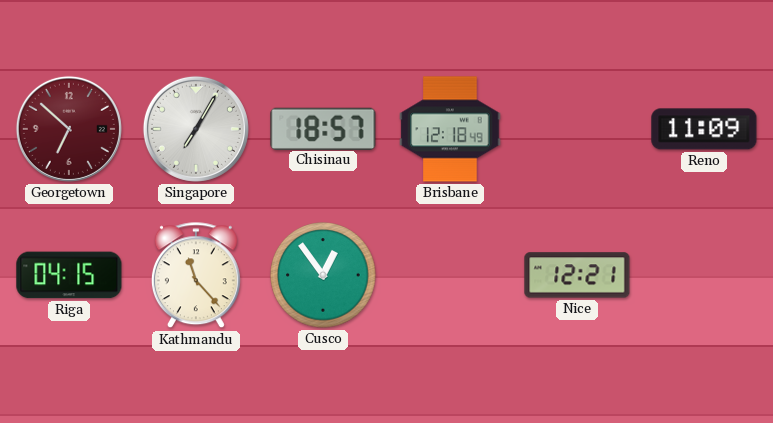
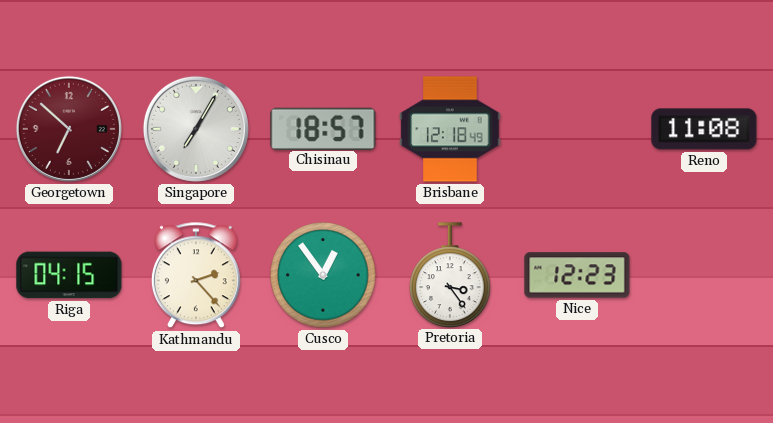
Reno: 11:09 -> 11:08 (704, 129)
Kathmandu: 11:23 -> 2:23 (196, 276)
Pretoria: none -> 3:24 (450, 275)
Nice: 12:21 -> 12:23 (577, 275)
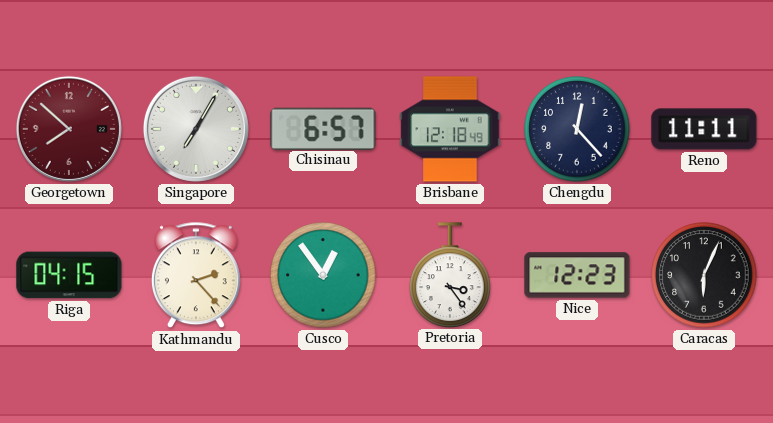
Georgetown: 6:52 -> 7:52 (69, 129)
Chisinau: 18:57 -> 6:57 (323, 128)
Chengdu: none -> 12:23 (577, 129)
Reno: 11:08 -> 11:11 (704, 129)
Caracas: none -> 6:04 (704, 275)
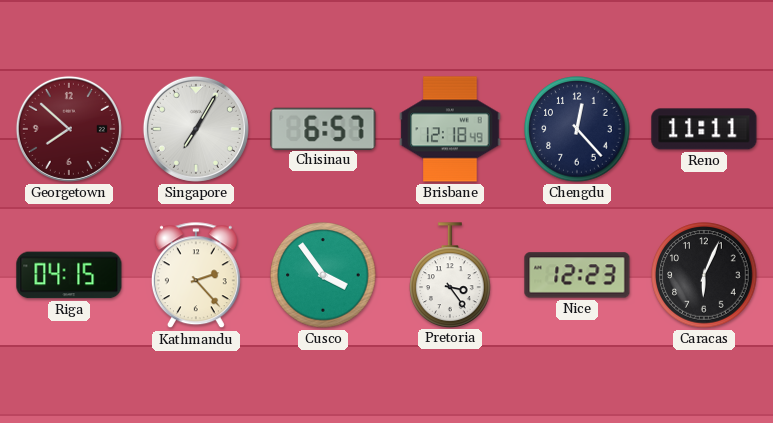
Cusco: 12:54 -> 3:54 (323, 275)
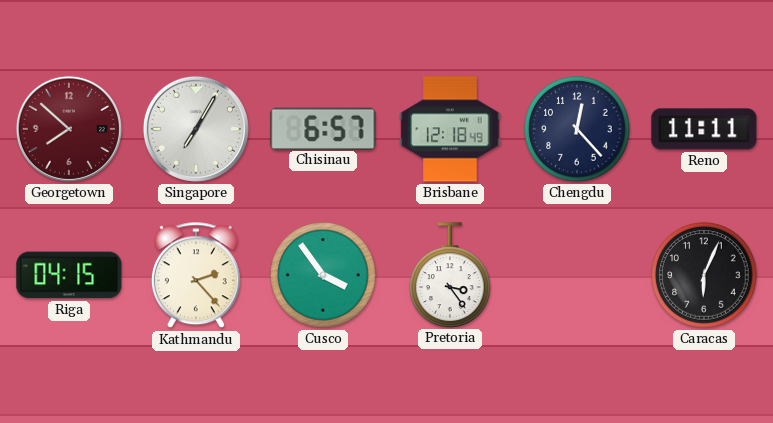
Nice: 12:23 -> none (577, 275)
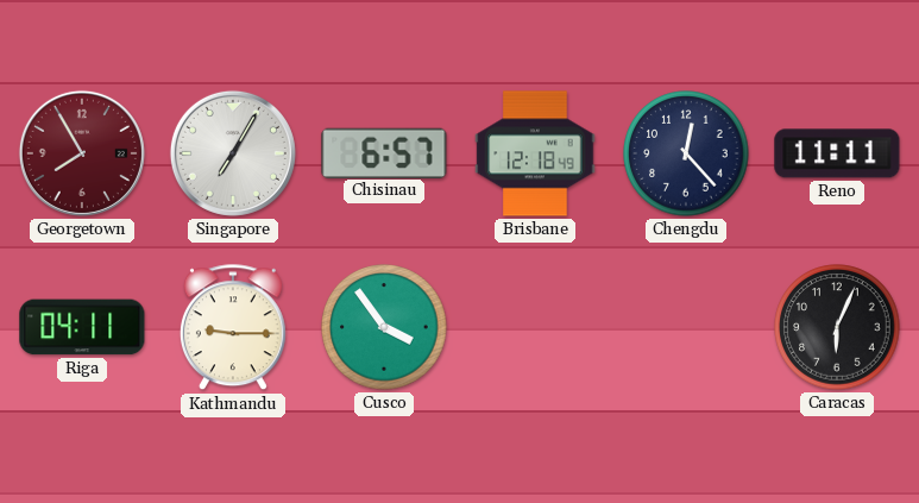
Georgetown: 7:52 -> 7:55 (82, 153)
Riga: 04:15 -> 04:11 (82, 327)
Kathmandu: 2:23 -> 9:15 (233, 328)
Pretoria: 3:24 -> none (450, 275)
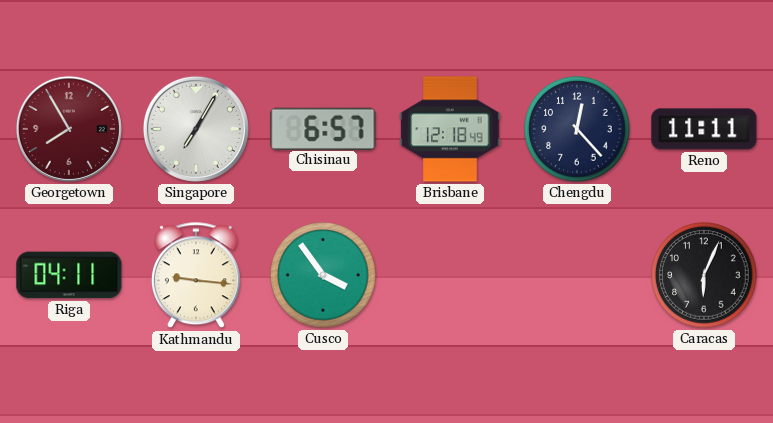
Kathmandu: 9:15 -> 9:16 (196, 276)
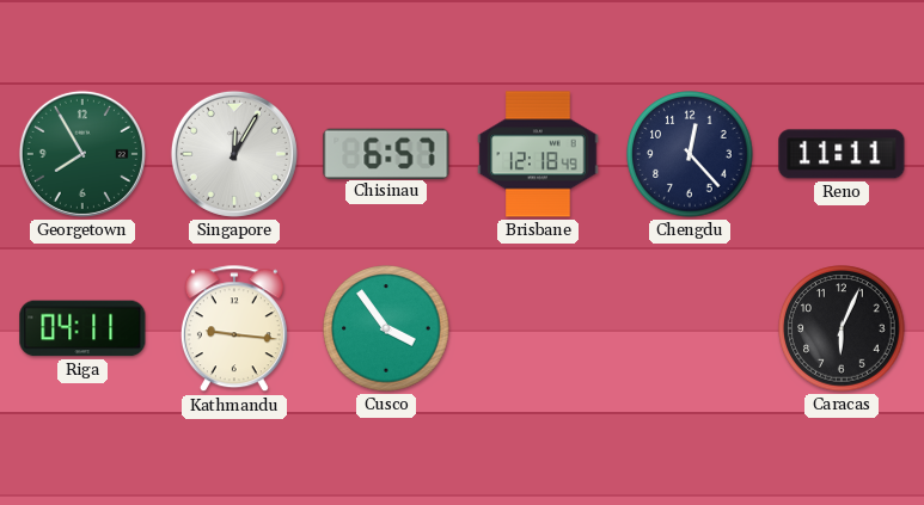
Georgetown dial: burgundy -> green (82, 154)
Singapore: 7:05 -> 12:05 (234, 154)
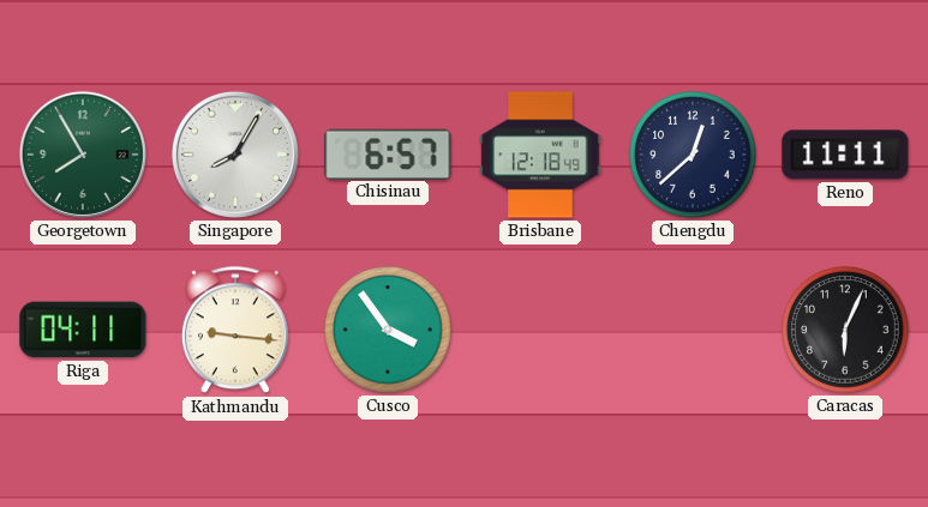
Singapore: 12:05 -> 8:05 (235, 155)
Chengdu: 12:23 -> 12:38 (693, 155)
